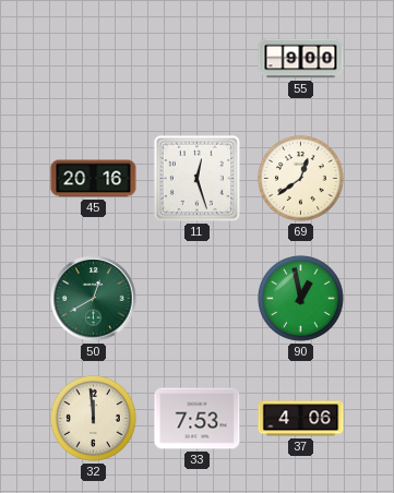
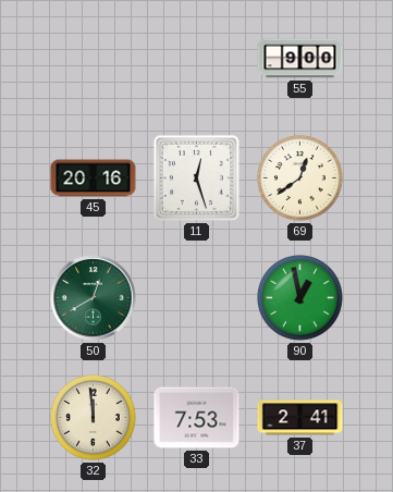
37: 4:06 -> 2:41 (300, 418)
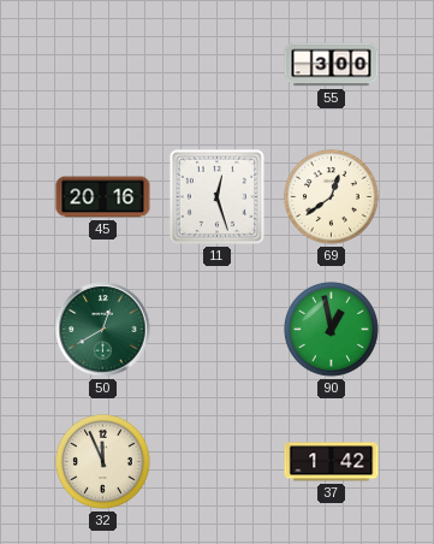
55: 9:00 -> 3:00 (332, 65)
32: 11:59 -> 11:56 (103, 462)
33: 7:53 -> none (197, 418)
37: 2:41 -> 1:42 (332, 462)
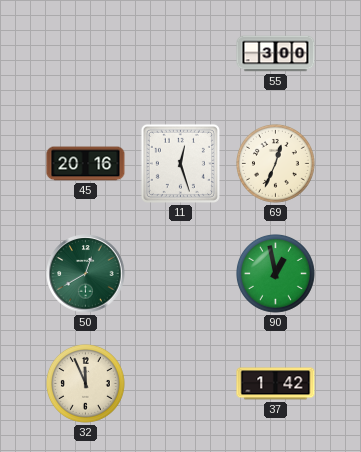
69: 12:39 -> 12:34 (276, 164)
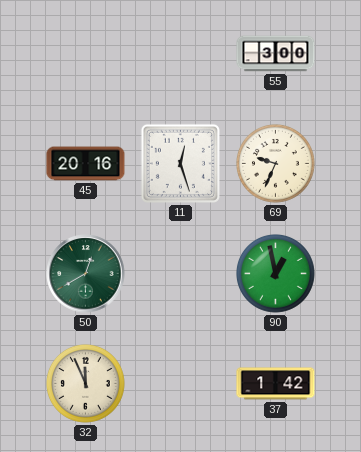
69: 12:34 -> 9:34 (276, 164)
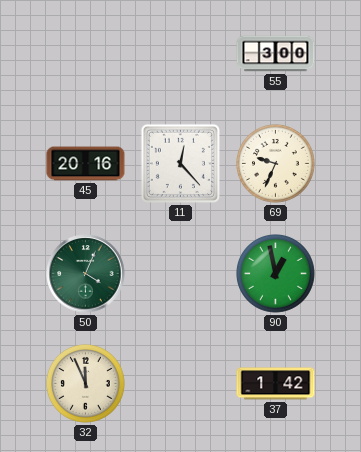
11: 12:27 -> 12:23 (180, 163)
50: 12:40 -> 4:04 (86, 274)
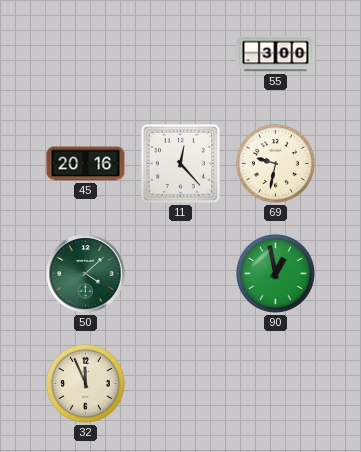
69: 9:34 -> 9:32 (276, 164)
50: 4:04 -> 4:08 (86, 274)
37: 1:42 -> none (276, 384)
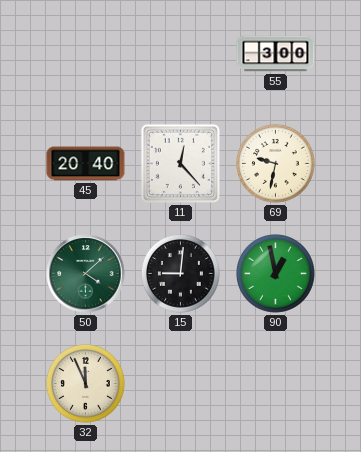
45: 20:16 -> 20:40 (86, 164)
15: none -> 9:01 (181, 274)
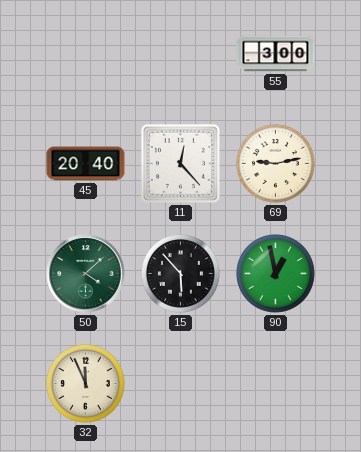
69: 9:32 -> 9:13 (276, 164)
15: 9:01 -> 5:53 (181, 274)
